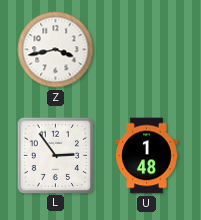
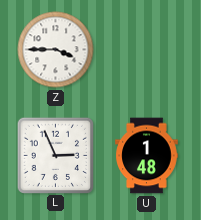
Z: 3:43 -> 3:45 (56, 50)
L: 2:54 -> 2:56 (55, 155)
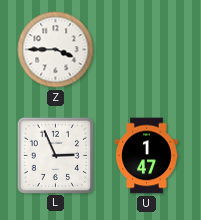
U: 1:48 -> 1:47 (147, 156)
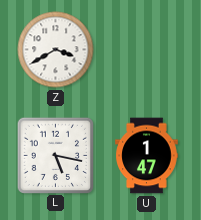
Z: 3:45 -> 3:40 (56, 50)
L: 2:56 -> 5:17 (55, 155)
